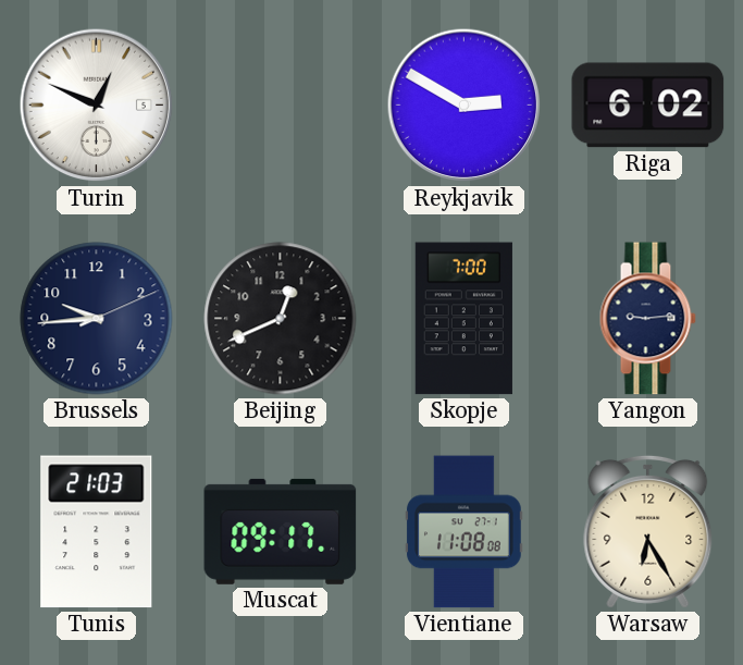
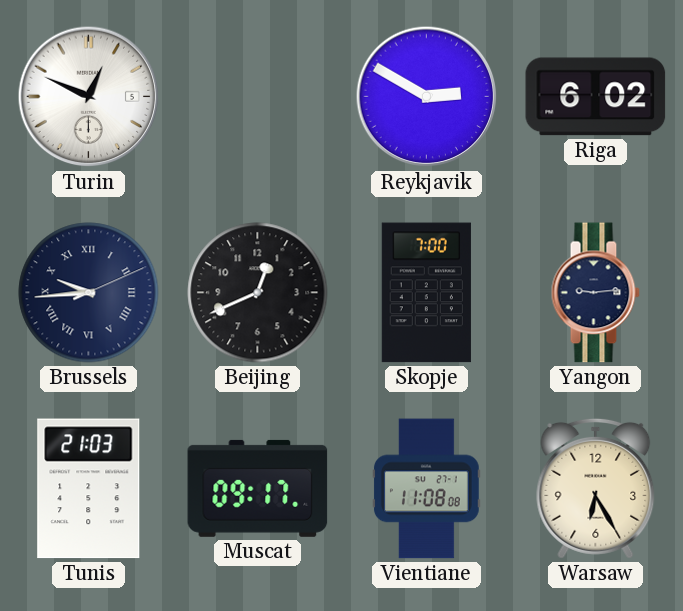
Brussels numerals: Arabic -> Roman (89, 293)
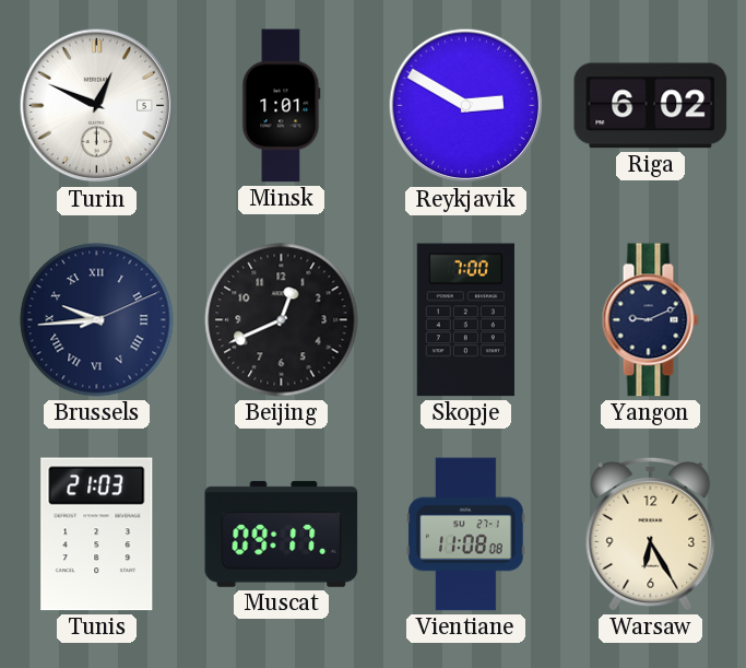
Minsk: none -> 1:01 (282, 106)
Yangon: 9:14 -> 9:11 (650, 320)
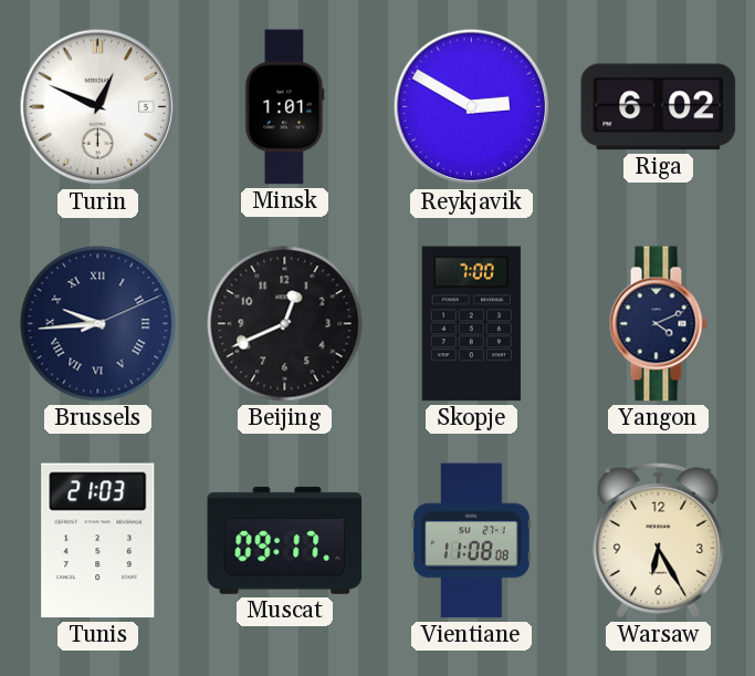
Yangon: 9:11 -> 4:11 (658, 324)
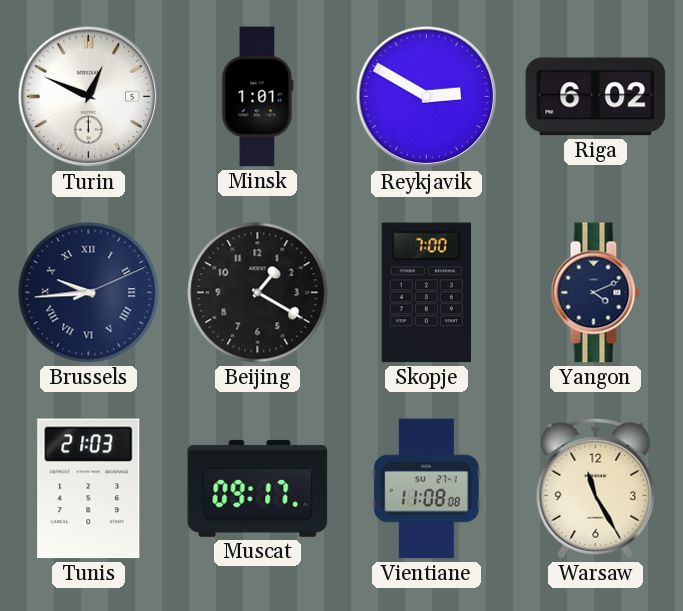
Beijing: 12:41 -> 1:20 (258, 293)
Warsaw: 6:25 -> 11:25 (596, 488)
